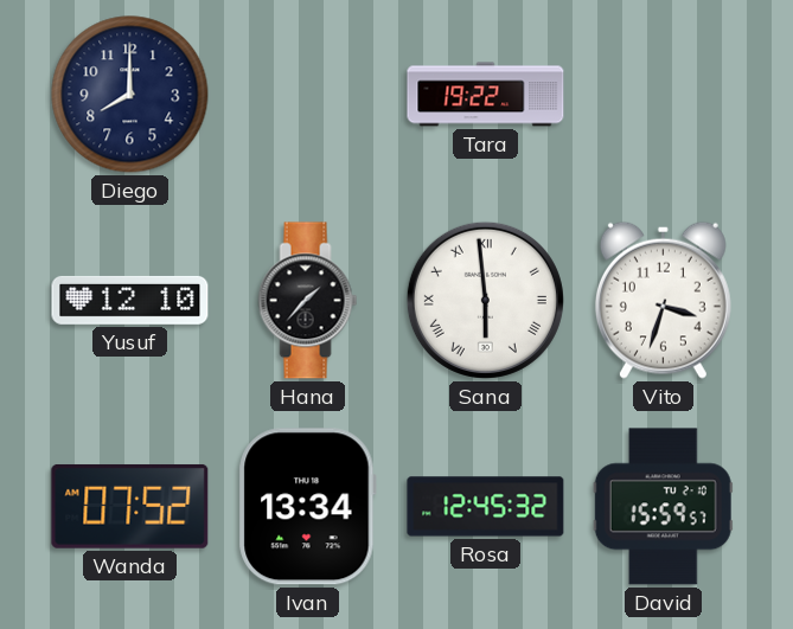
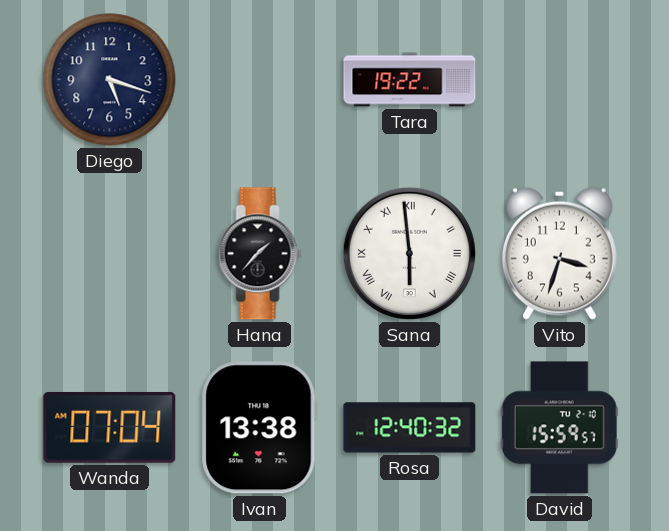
Diego: 8:00 -> 5:18 (110, 80)
Yusuf: 12:10 -> none (130, 300)
Wanda: 07:52 -> 07:04 (110, 427)
Ivan: 13:34 -> 13:38 (259, 428)
Rosa: 12:45 -> 12:40 (410, 428)
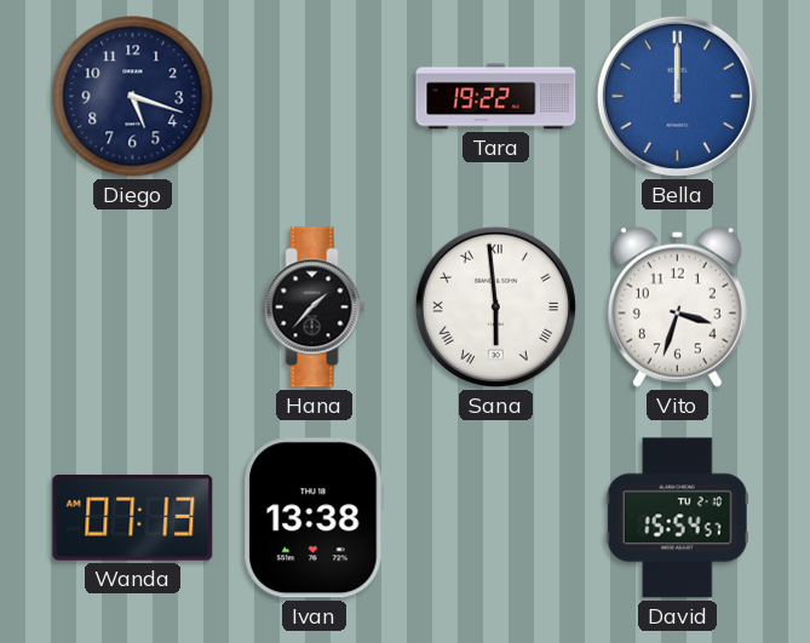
Bella: none -> 12:00 (677, 96)
Wanda: 07:04 -> 07:13 (133, 517)
Rosa: 12:40 -> none (410, 428)
David: 15:59 -> 15:54 (677, 518)
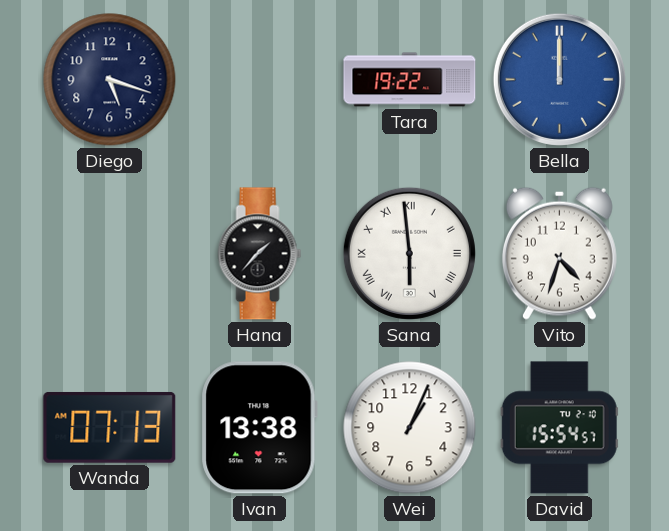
Vito: 3:33 -> 4:33 (559, 253)
Wei: none -> 1:04 (410, 428)
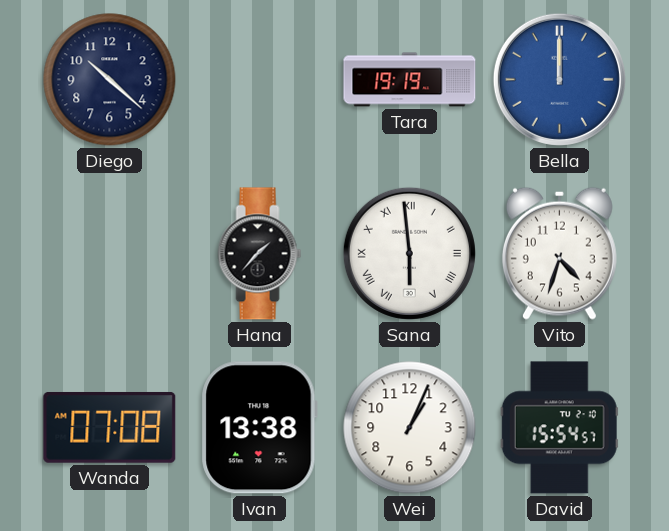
Diego: 5:18 -> 10:22 (110, 80)
Tara: 19:22 -> 19:19 (410, 80)
Wanda: 07:13 -> 07:08 (110, 427)
